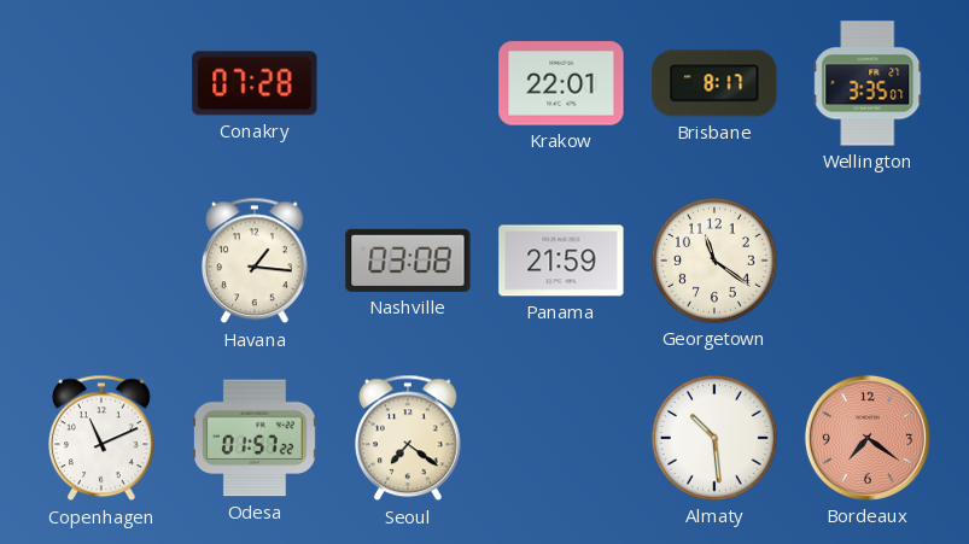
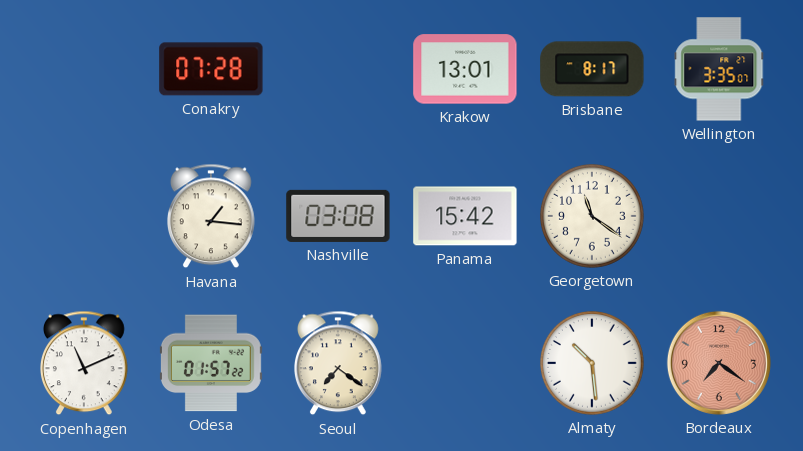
Krakow: 22:01 -> 13:01 (465, 69)
Panama: 21:59 -> 15:42 (465, 216)
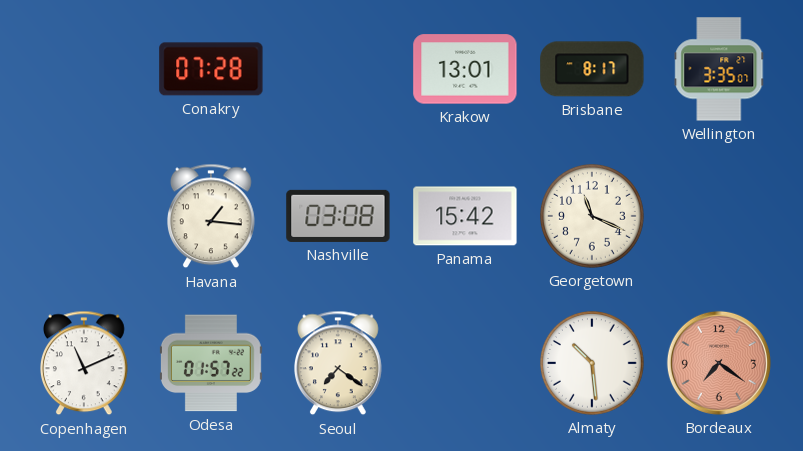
Georgetown: 11:21 -> 11:19 (593, 217)
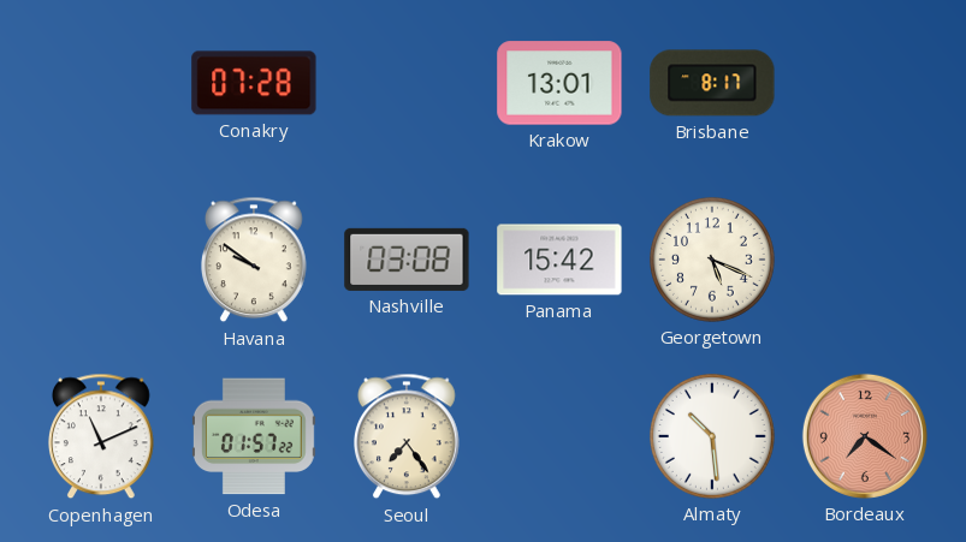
Wellington: 3:35 -> none (719, 69)
Havana: 1:16 -> 9:51 (255, 260)
Georgetown: 11:19 -> 5:19 (713, 261)
Seoul: 7:21 -> 7:24 (408, 436)
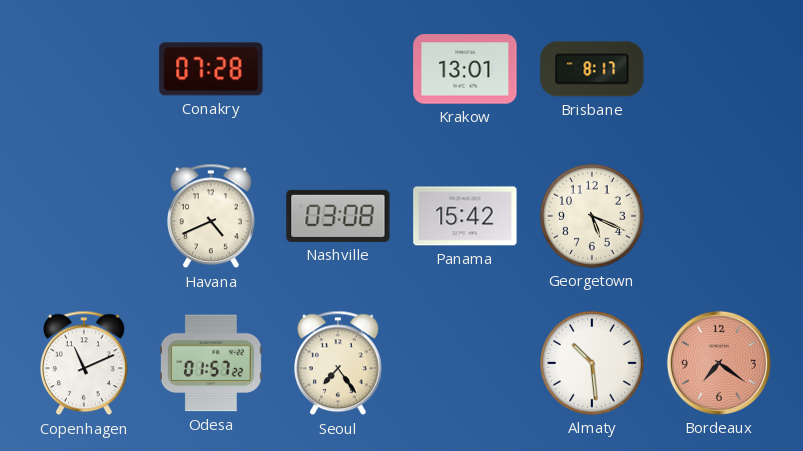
Havana: 9:51 -> 4:41 (212, 216)
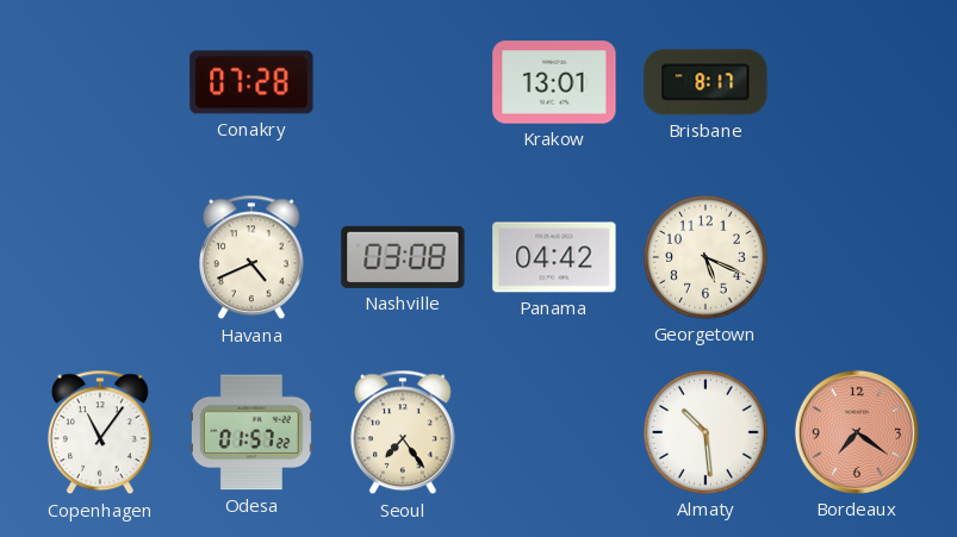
Panama: 15:42 -> 04:42 (554, 257)
Copenhagen: 11:11 -> 11:06 (101, 432)
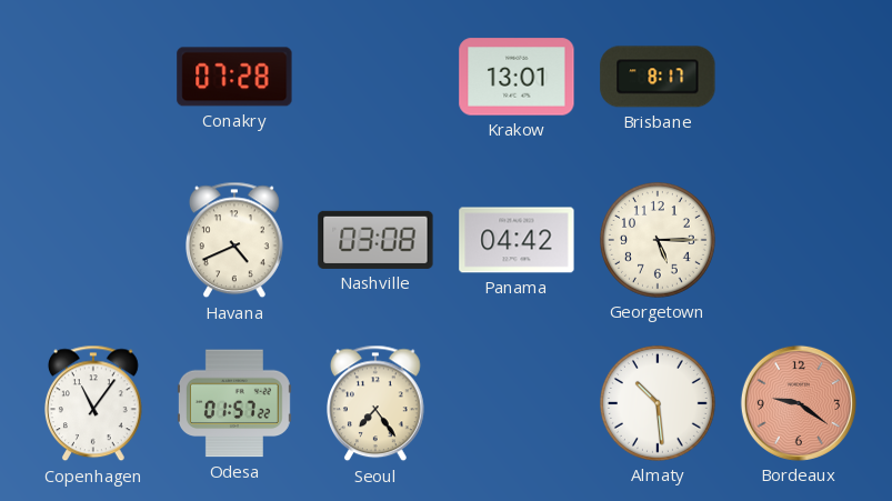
Georgetown: 5:19 -> 5:15 (659, 241)
Bordeaux: 7:21 -> 9:21 (799, 403)
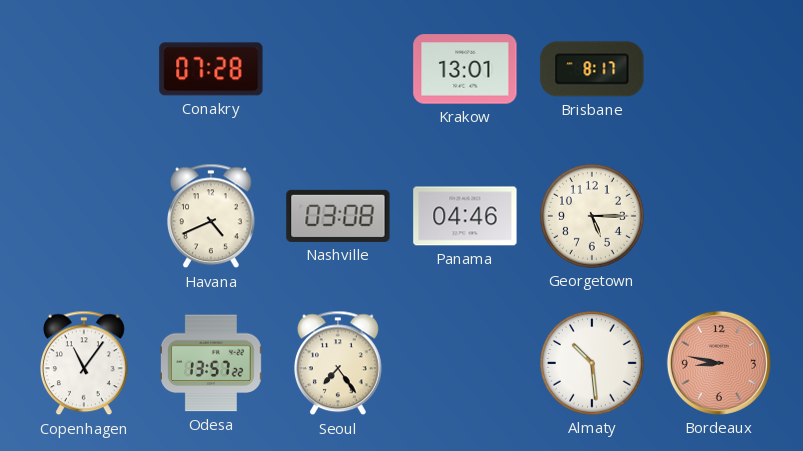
Panama: 04:42 -> 04:46 (465, 216)
Odesa: 01:57 -> 13:57 (211, 363)
Bordeaux: 9:21 -> 8:47 (719, 363)
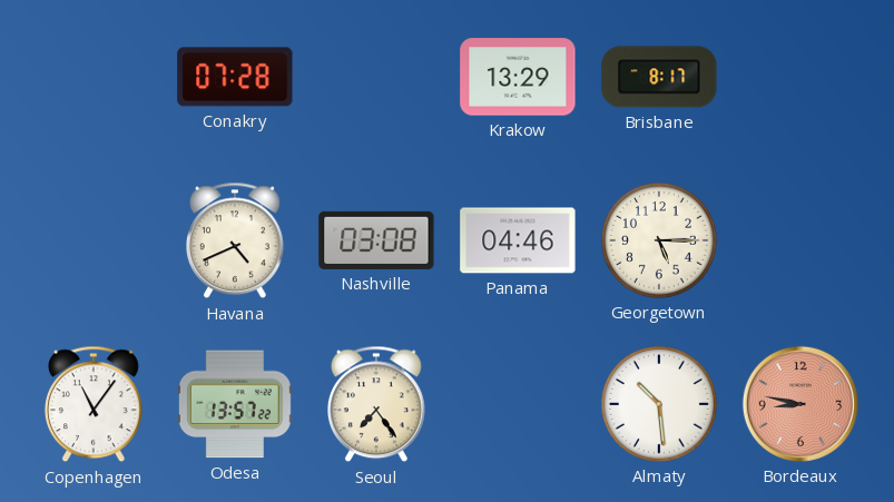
Krakow: 13:01 -> 13:29 (518, 77)
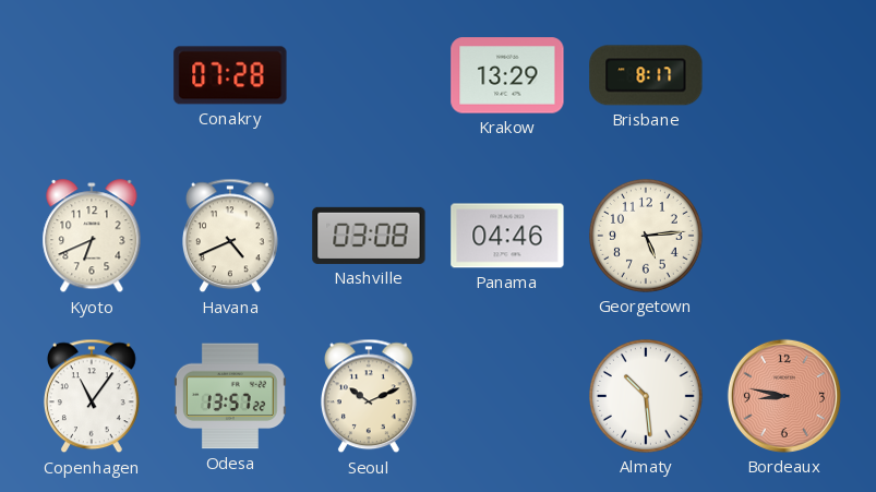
Kyoto: none -> 6:41 (92, 237)
Georgetown: 5:15 -> 5:14 (647, 237)
Seoul: 7:24 -> 10:11 (370, 396)
